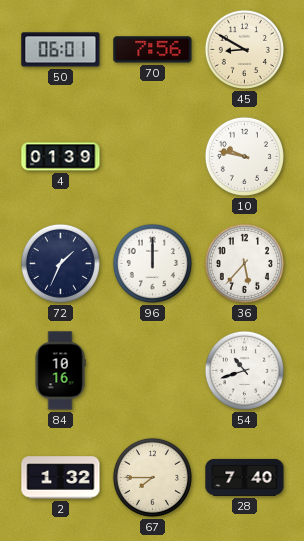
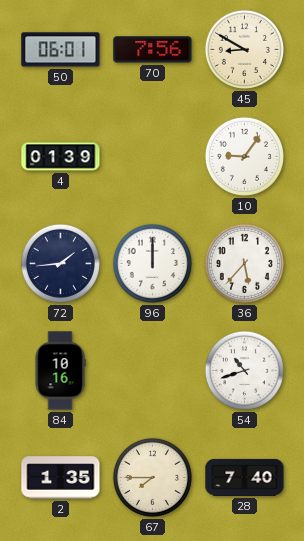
10: 9:47 -> 9:06 (244, 156)
72: 1:34 -> 1:44 (60, 263)
2: 1:32 -> 1:35 (61, 478)
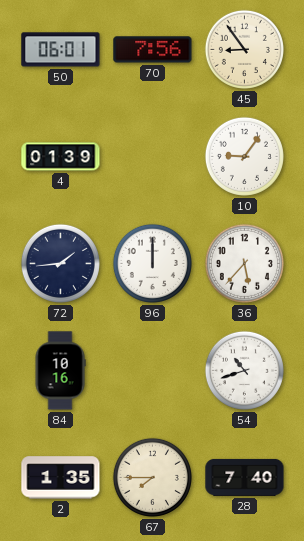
45: 8:50 -> 8:54 (244, 49)
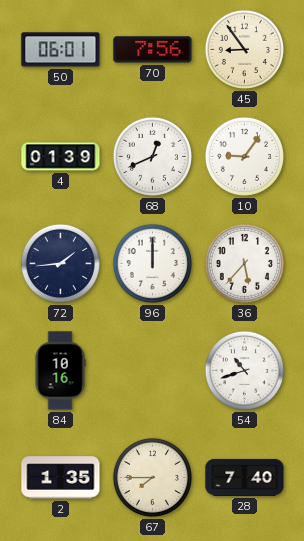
68: none -> 12:41 (152, 156)
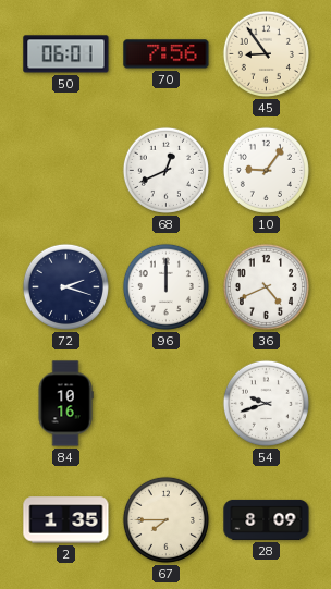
4: 01:39 -> none (61, 157)
72: 1:44 -> 2:18 (65, 286)
36: 5:37 -> 4:41 (266, 286)
54: 10:42 -> 9:42 (266, 403)
28: 7:40 -> 8:09 (267, 519)
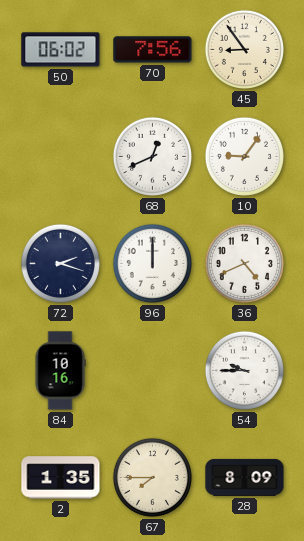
50: 06:01 -> 06:02 (61, 50)
54: 9:42 -> 9:45 (244, 370)
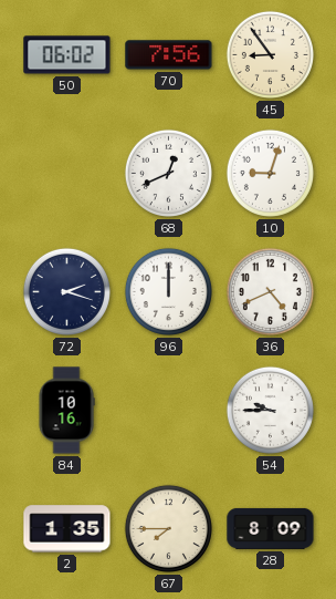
10: 9:06 -> 9:03 (270, 173)
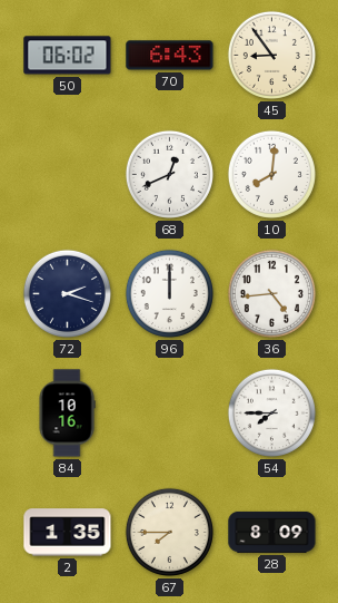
70: 7:56 -> 6:43 (170, 56)
10: 9:03 -> 8:01 (271, 174)
36: 4:41 -> 4:44 (271, 293)
54: 9:45 -> 7:45 (271, 412)
